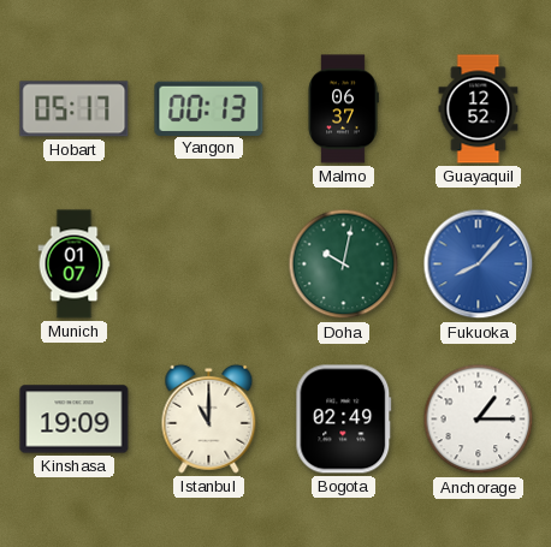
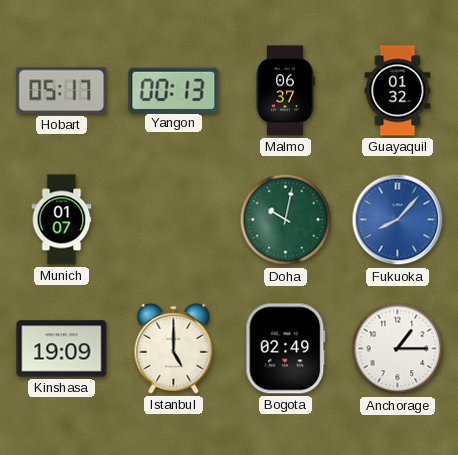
Guayaquil: 12:52 -> 01:32 (398, 91)
Istanbul: 11:00 -> 5:00 (174, 348)
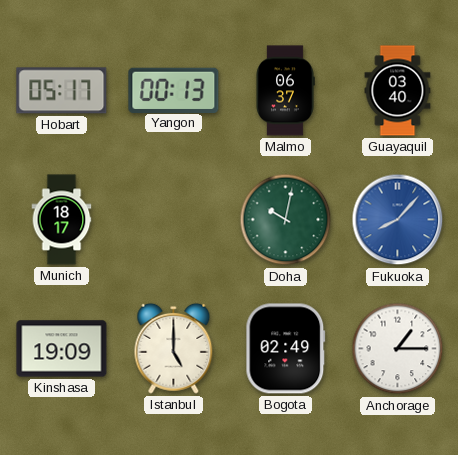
Guayaquil: 01:32 -> 03:40 (398, 91)
Munich: 01:07 -> 18:17 (62, 220)
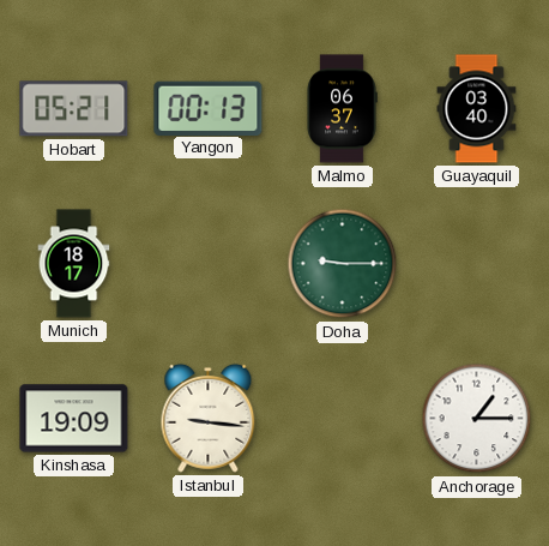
Hobart: 05:17 -> 05:21 (74, 109)
Doha: 10:02 -> 9:15 (343, 264)
Fukuoka: 8:07 -> none (398, 220)
Istanbul: 5:00 -> 9:16 (209, 418)
Bogota: 02:49 -> none (286, 349)
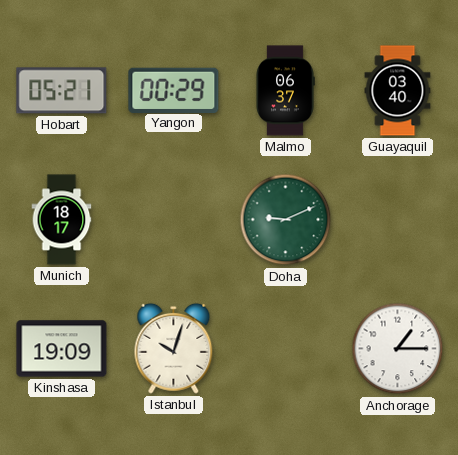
Yangon: 00:13 -> 00:29 (174, 90)
Doha: 9:15 -> 9:11 (286, 220)
Istanbul: 9:16 -> 10:03 (174, 348)
